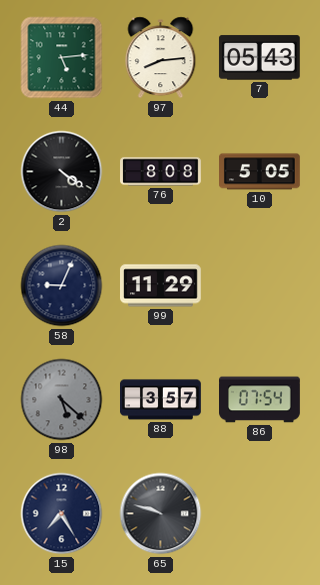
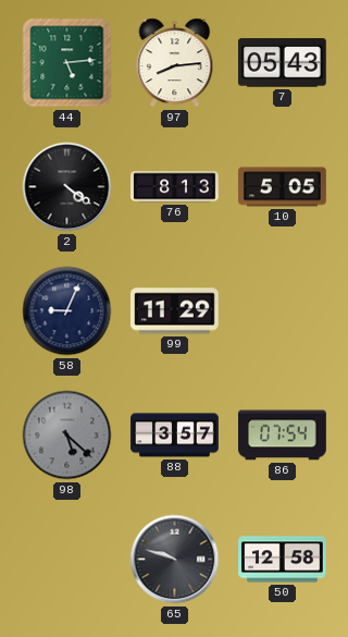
76: 8:08 -> 8:13 (175, 187)
15: 7:25 -> none (62, 514)
50: none -> 12:58 (283, 560)
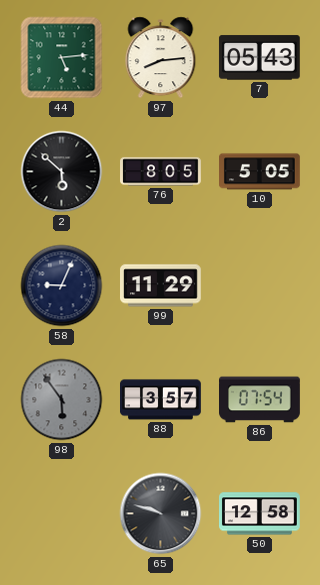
2: 4:21 -> 5:52 (62, 172)
76: 8:13 -> 8:05 (161, 172)
98: 5:22 -> 5:54 (62, 400)
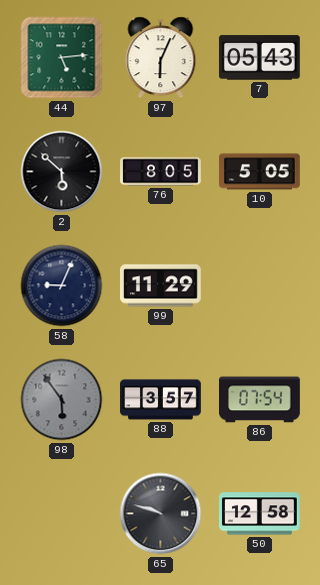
97: 8:14 -> 6:04 (161, 58)
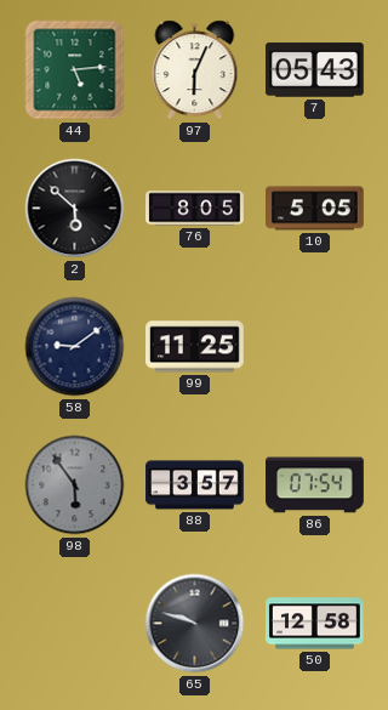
58: 9:04 -> 9:09 (75, 347)
99: 11:29 -> 11:25 (195, 347)
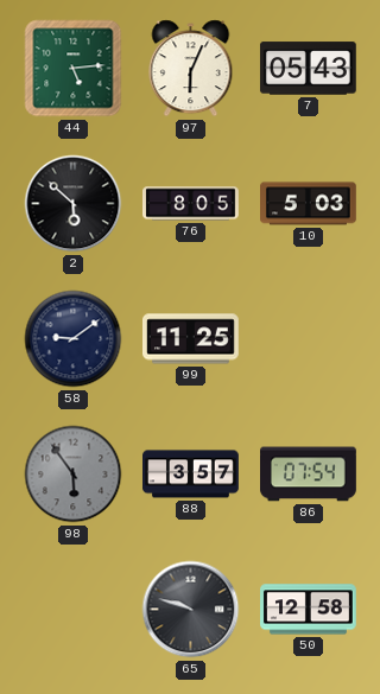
10: 5:05 -> 5:03 (309, 204)
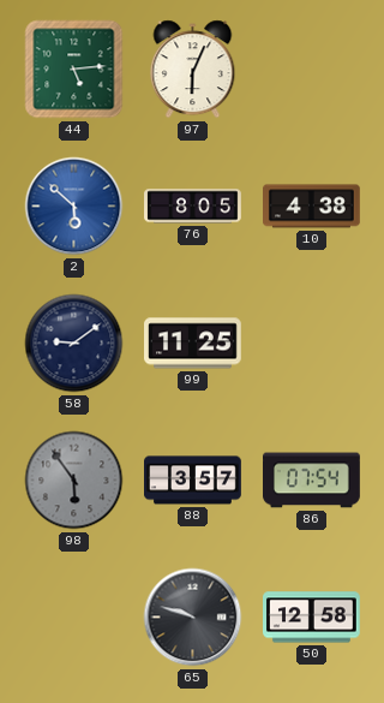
7: 05:43 -> none (308, 69)
2 dial: black -> blue (74, 207)
10: 5:03 -> 4:38 (312, 207)
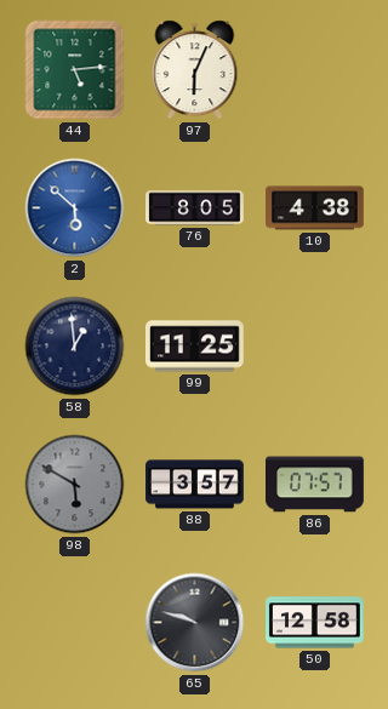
58: 9:09 -> 12:59 (75, 347)
98: 5:54 -> 5:50 (75, 485)
86: 07:54 -> 07:57 (315, 485)
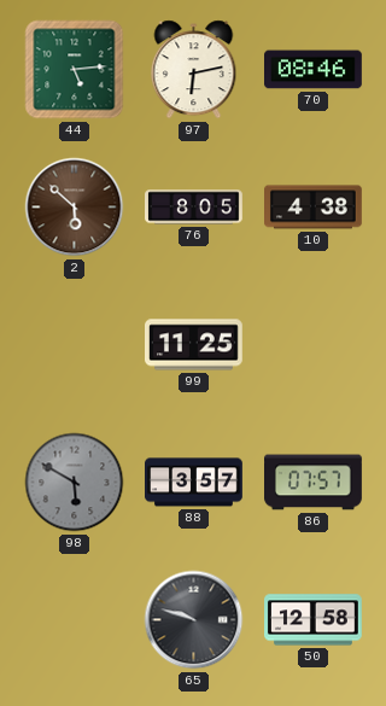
97: 6:04 -> 6:13 (194, 70)
70: none -> 08:46 (314, 70)
2 dial: blue -> brown (75, 208)
58: 12:59 -> none (75, 347)
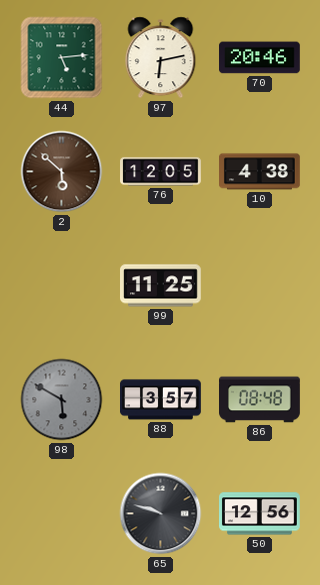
70: 08:46 -> 20:46 (260, 58)
76: 8:05 -> 12:05 (161, 172)
86: 07:57 -> 08:48 (260, 400)
50: 12:58 -> 12:56 (260, 514)
